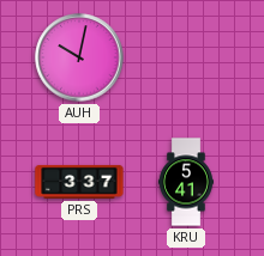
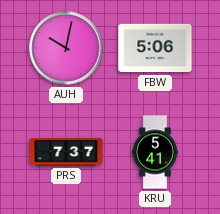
FBW: none -> 5:06 (155, 48)
PRS: 3:37 -> 7:37 (66, 152)
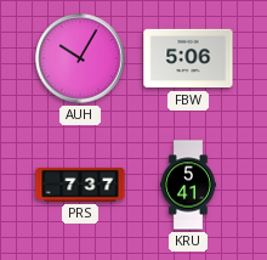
AUH: 10:02 -> 10:05 (80, 58)
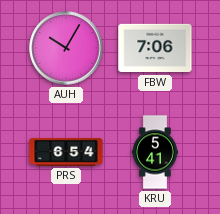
FBW: 5:06 -> 7:06 (155, 48)
PRS: 7:37 -> 6:54 (66, 152)
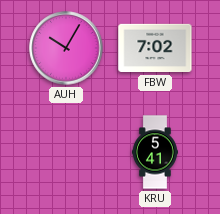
FBW: 7:06 -> 7:02 (155, 48)
PRS: 6:54 -> none (66, 152)
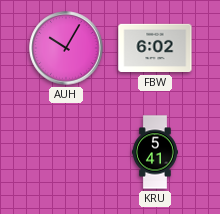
FBW: 7:02 -> 6:02 (155, 48)
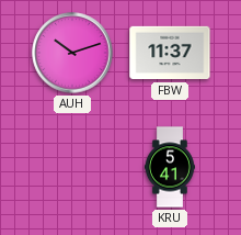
AUH: 10:05 -> 10:12 (72, 53)
FBW: 6:02 -> 11:37 (170, 53)
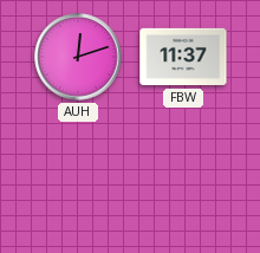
AUH: 10:12 -> 12:12 (78, 57)
KRU: 5:41 -> none (170, 167)
